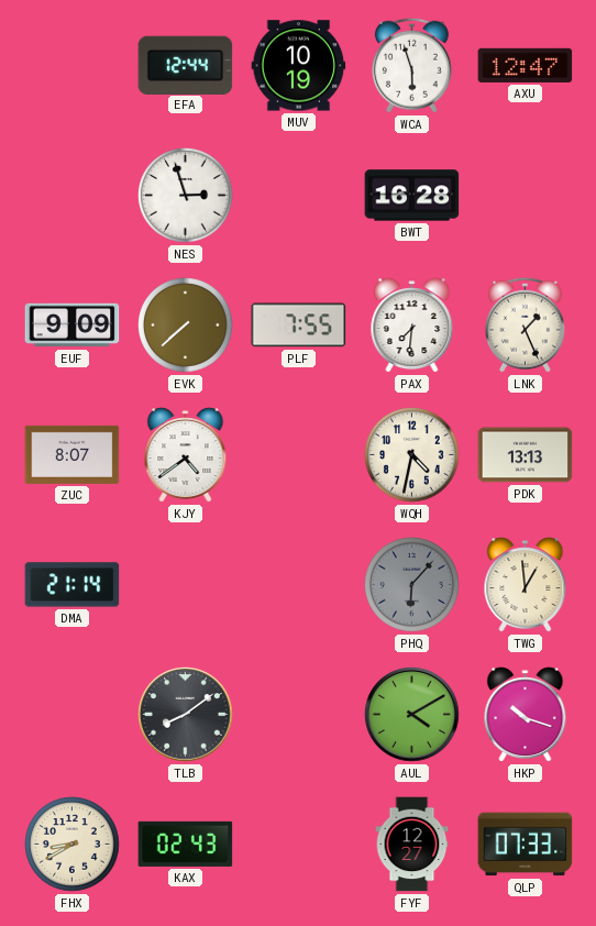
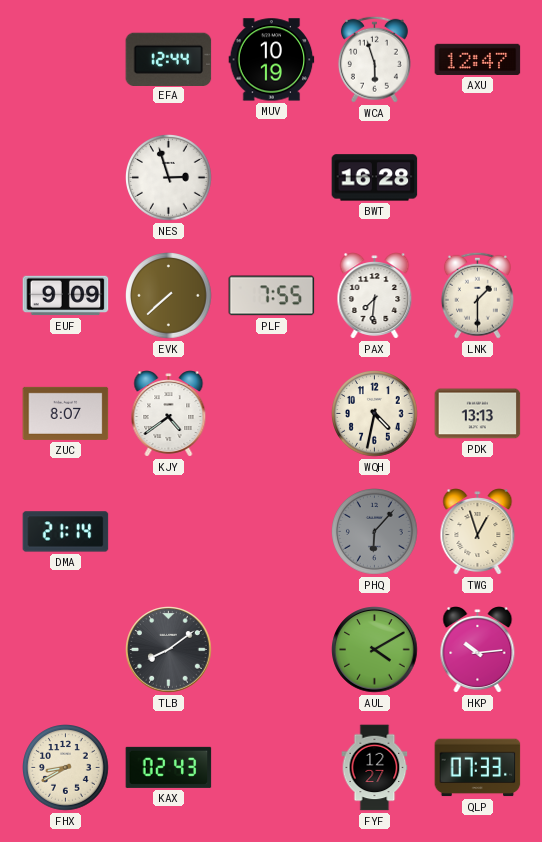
LNK: 1:26 -> 1:30 (477, 295)
TWG: 12:59 -> 12:57 (478, 532)
HKP: 10:18 -> 10:14 (478, 650)
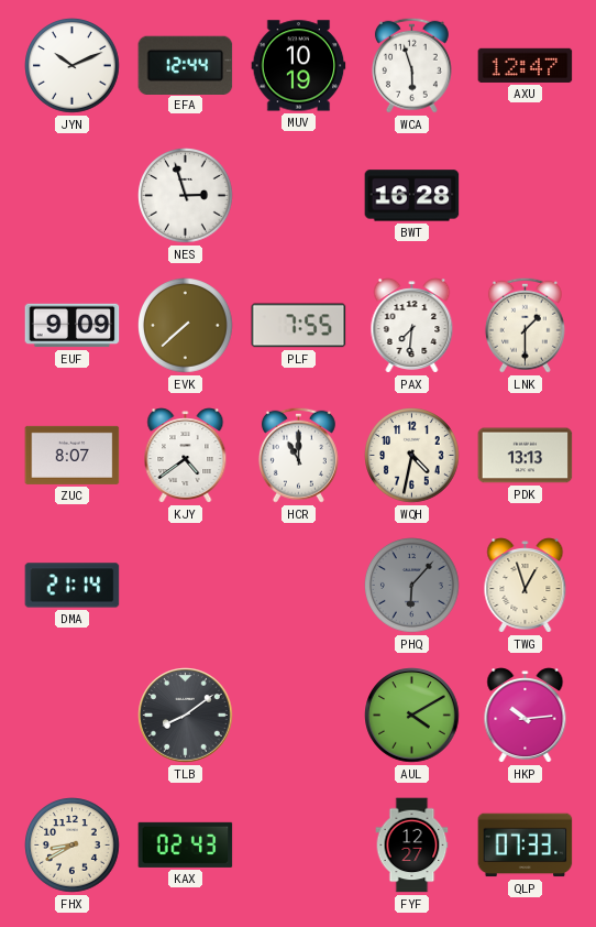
JYN: none -> 10:11 (73, 66)
HCR: none -> 11:00 (298, 455)
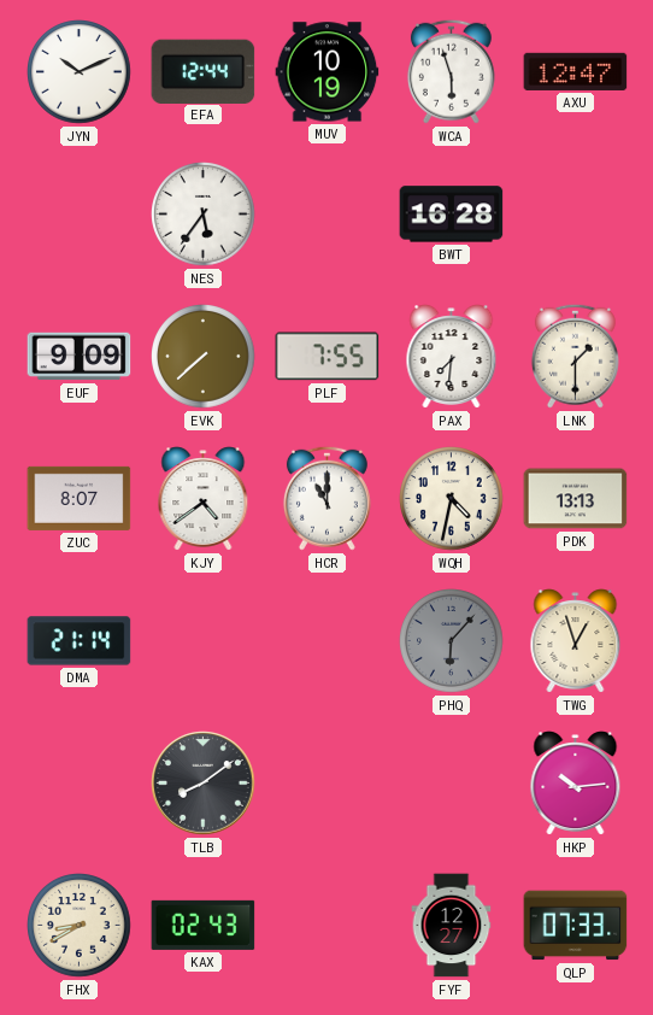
NES: 2:57 -> 5:36 (204, 215)
AUL: 4:10 -> none (412, 716)
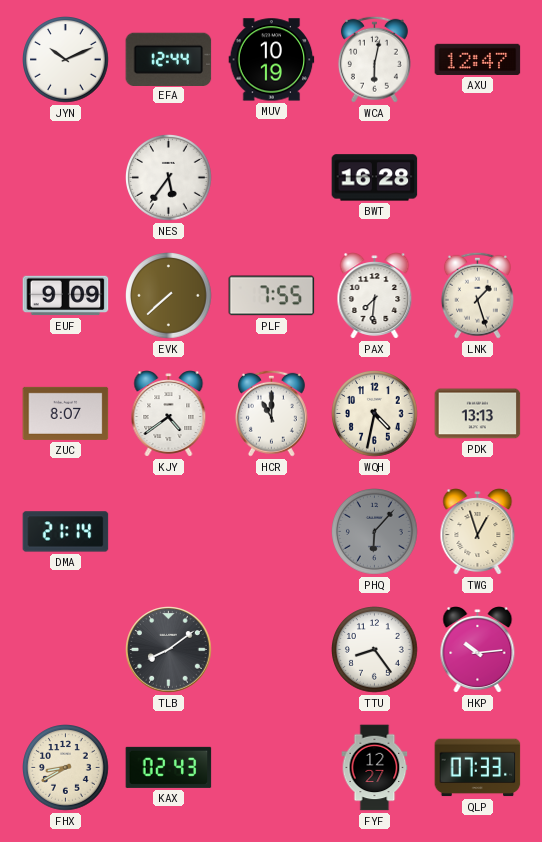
WCA: 5:57 -> 6:02 (374, 59)
LNK: 1:30 -> 1:27 (477, 295)
TTU: none -> 8:24 (375, 650)
